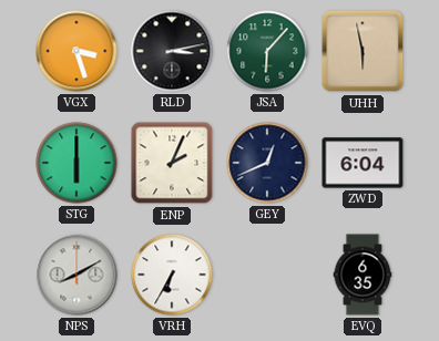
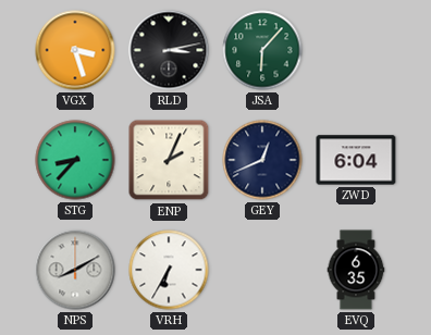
UHH: 5:58 -> none (363, 51)
STG: 6:00 -> 8:37 (75, 160)
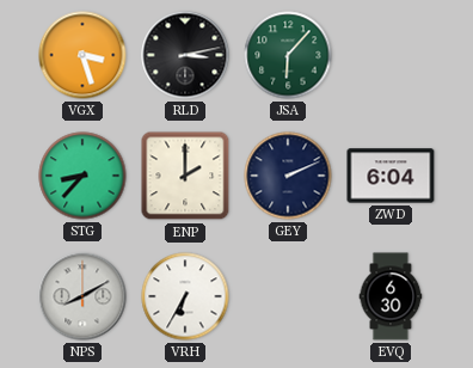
ENP: 2:04 -> 2:00 (185, 176)
GEY: 12:41 -> 2:11 (288, 176)
EVQ: 6:35 -> 6:30 (391, 296)
